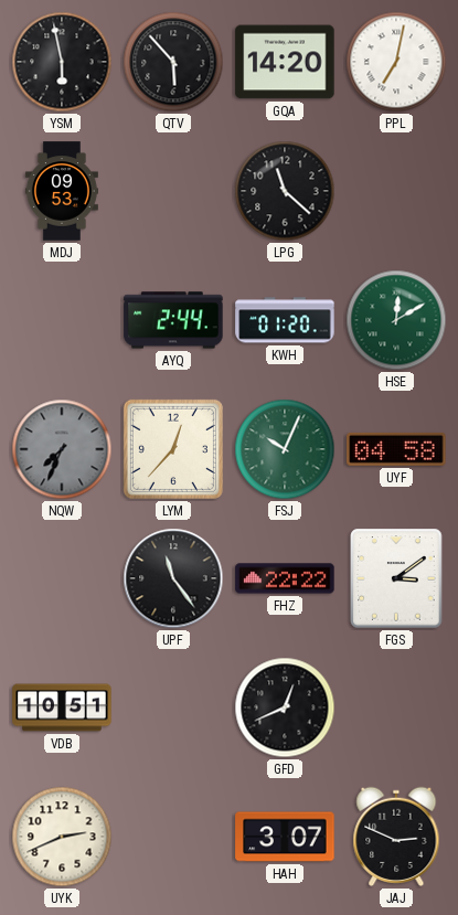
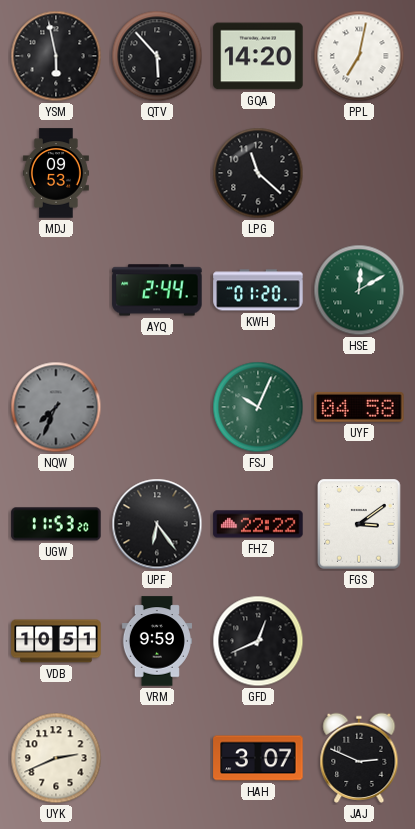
LYM: 12:37 -> none (173, 449)
UGW: none -> 11:53 (56, 524)
UPF: 11:24 -> 6:24 (157, 524)
VRM: none -> 9:59 (156, 641)
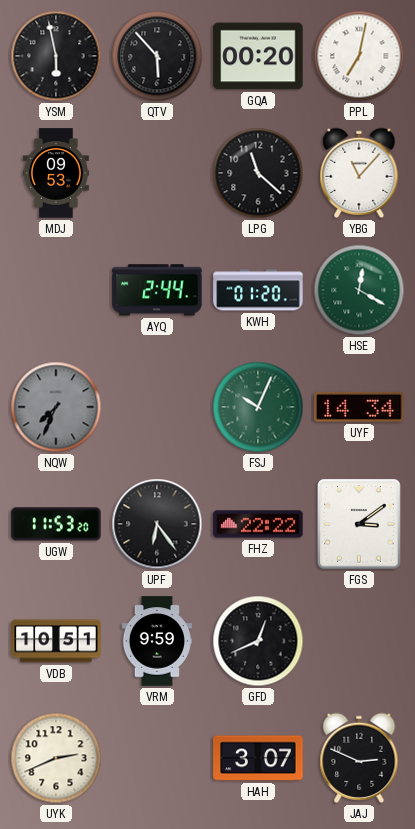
GQA: 14:20 -> 00:20 (258, 56)
YBG: none -> 11:07 (359, 173)
HSE: 12:10 -> 12:20 (359, 290)
UYF: 04:58 -> 14:34 (359, 407)
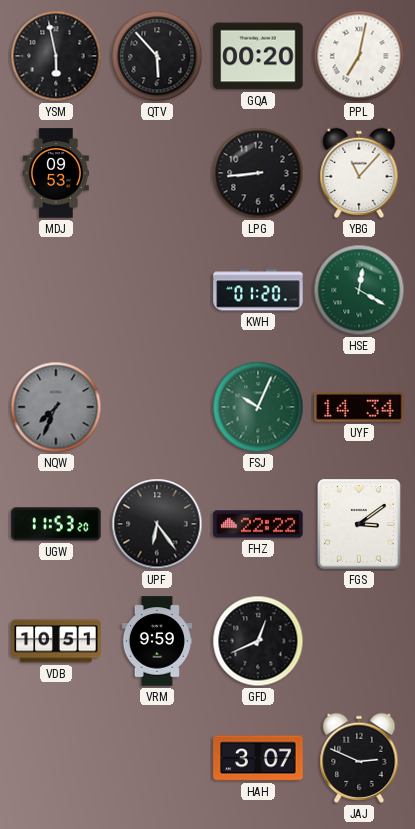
LPG: 11:22 -> 8:44 (258, 173)
AYQ: 2:44 -> none (157, 290)
UYK: 2:41 -> none (56, 758)
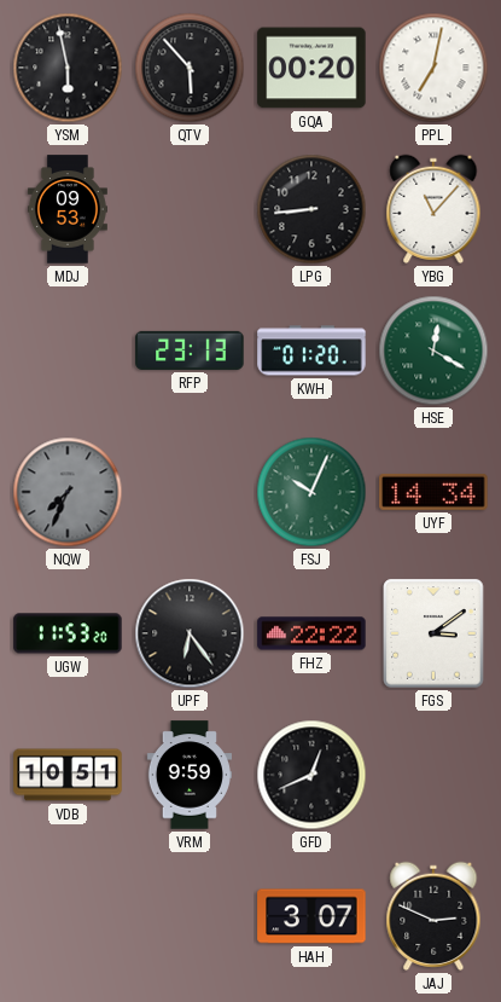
RFP: none -> 23:13 (190, 351)
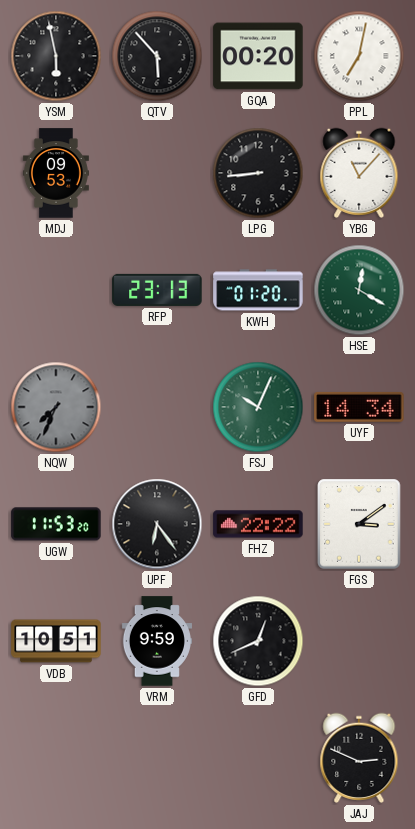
HAH: 3:07 -> none (311, 916)
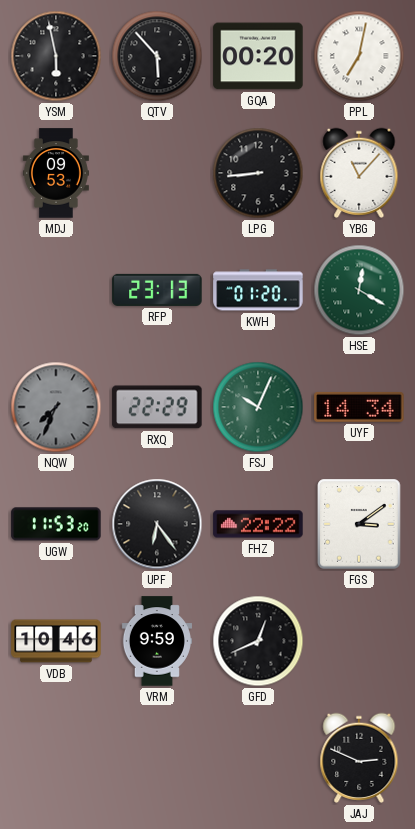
RXQ: none -> 22:29 (157, 407)
VDB: 10:51 -> 10:46 (56, 641)
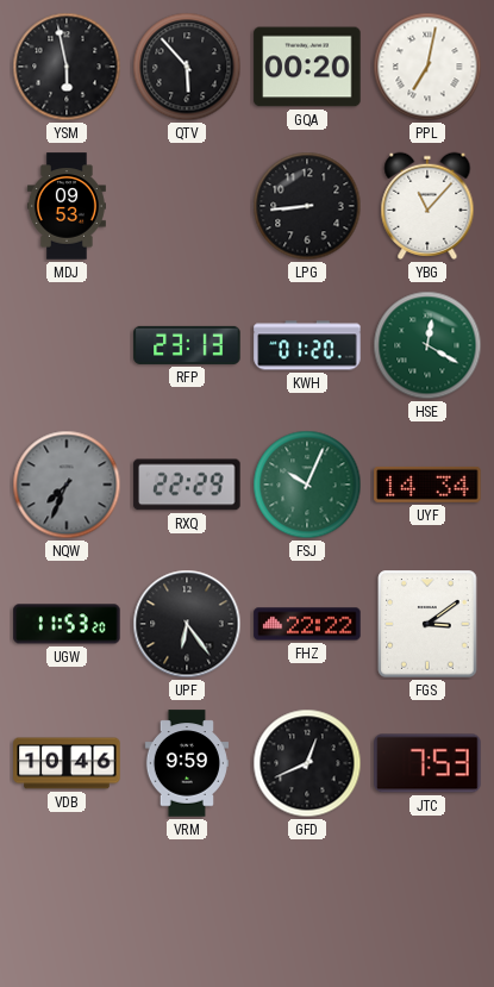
JTC: none -> 7:53 (427, 763)
JAJ: 2:49 -> none (359, 758)
